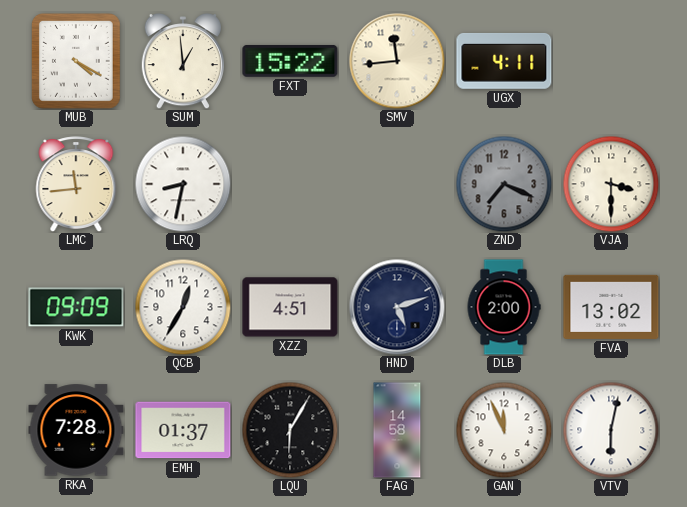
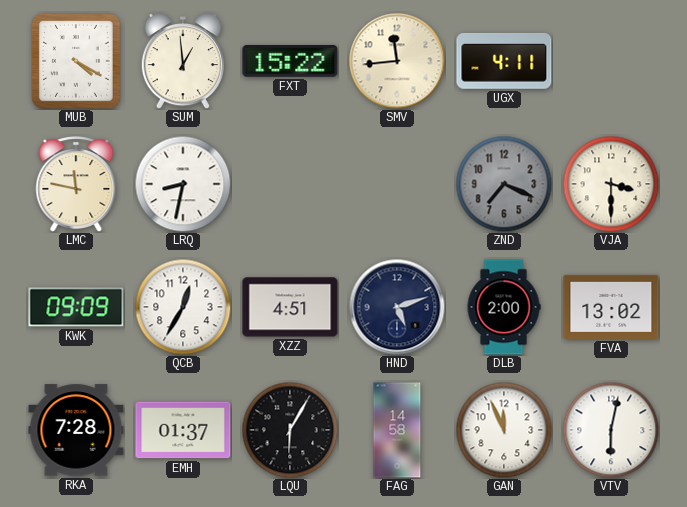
LMC: 11:44 -> 11:47 (76, 184)
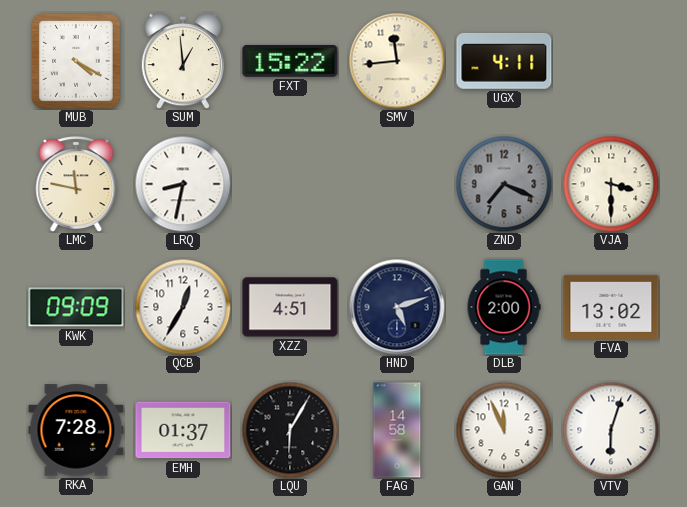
VTV: 6:02 -> 6:03 (611, 430)
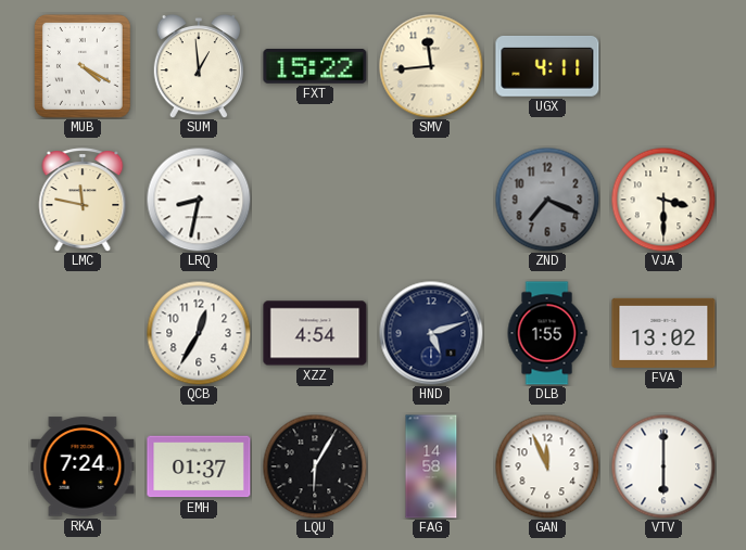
KWK: 09:09 -> none (76, 307)
XZZ: 4:51 -> 4:54 (315, 333)
DLB: 2:00 -> 1:55 (547, 333)
RKA: 7:28 -> 7:24 (83, 466)
VTV: 6:03 -> 6:00 (663, 466)
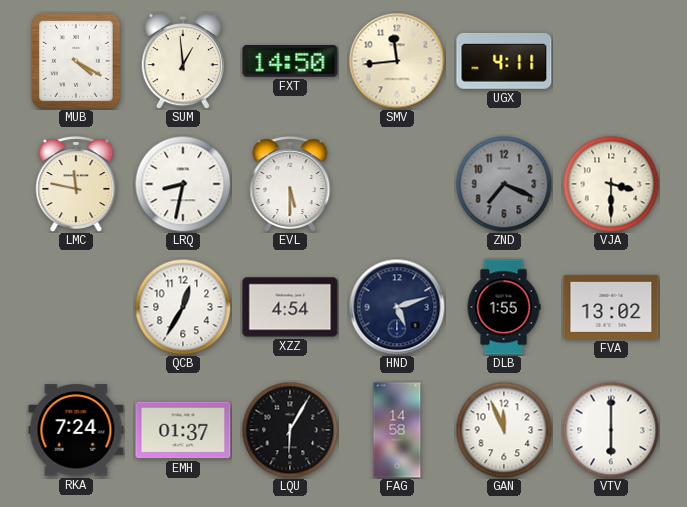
FXT: 15:22 -> 14:50 (290, 61)
EVL: none -> 5:30 (290, 184)
